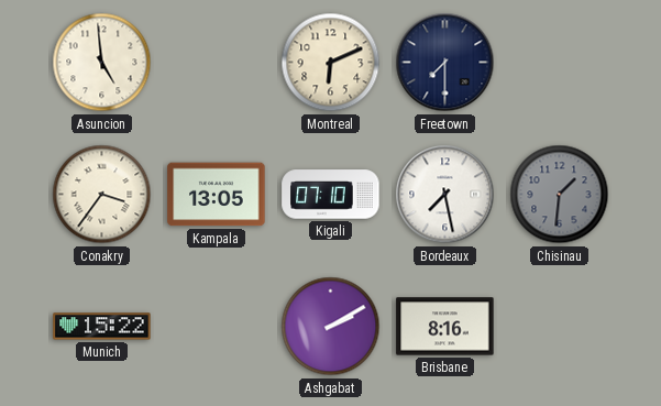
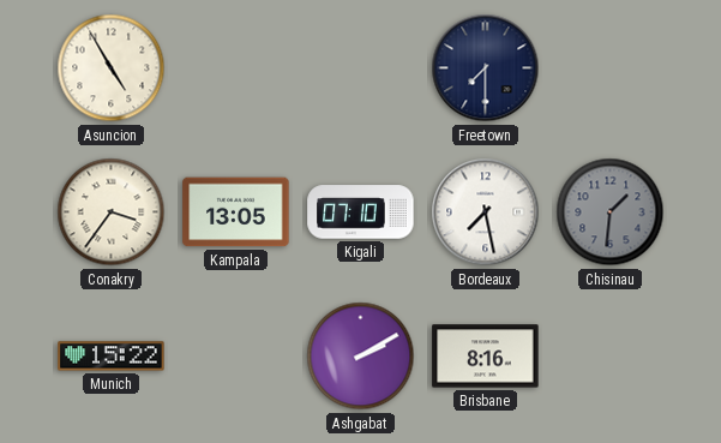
Asuncion: 4:59 -> 4:55 (112, 68)
Montreal: 6:11 -> none (331, 63)
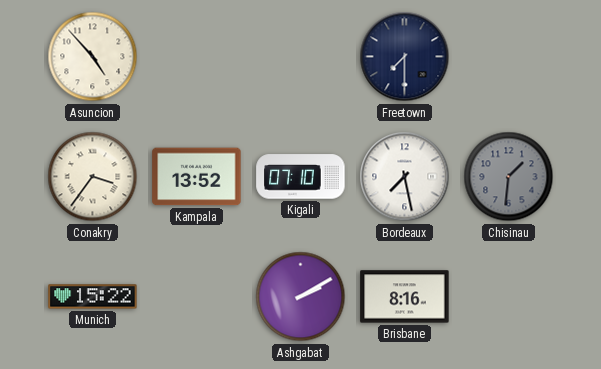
Asuncion: 4:55 -> 4:53 (93, 57)
Kampala: 13:05 -> 13:52 (197, 177)
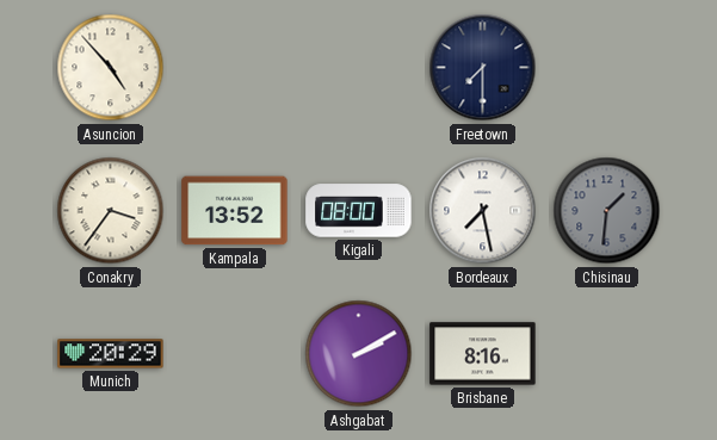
Kigali: 07:10 -> 08:00 (359, 211)
Munich: 15:22 -> 20:29 (111, 354)
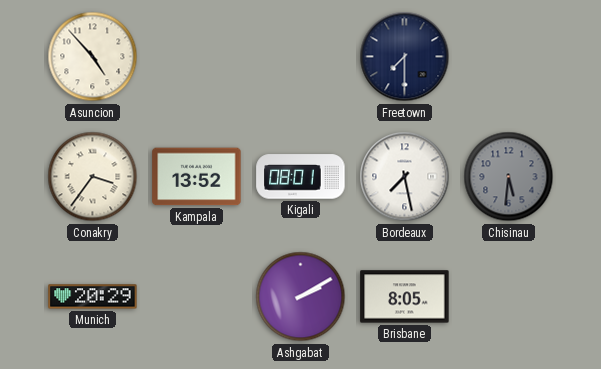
Kigali: 08:00 -> 08:01 (301, 177)
Chisinau: 1:31 -> 5:31 (509, 177)
Brisbane: 8:16 -> 8:05 (405, 297)
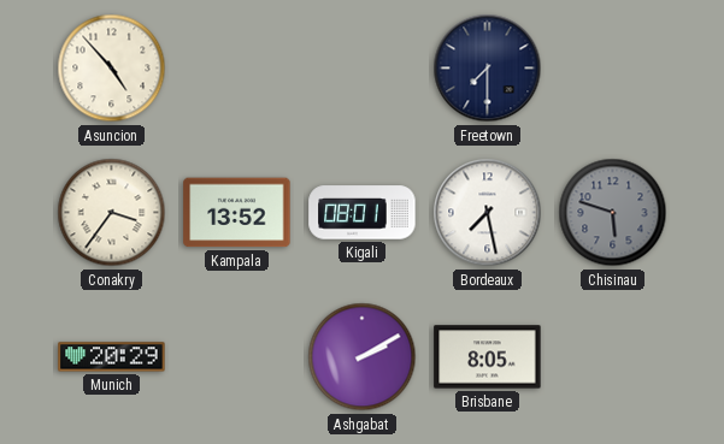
Chisinau: 5:31 -> 5:48 (613, 213)
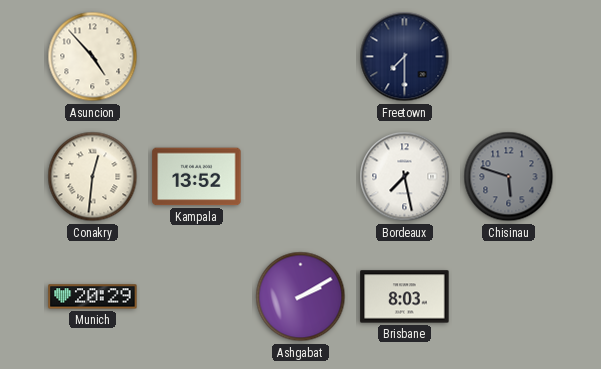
Conakry: 3:36 -> 12:31 (93, 177)
Kigali: 08:01 -> none (363, 213)
Brisbane: 8:05 -> 8:03 (405, 297)
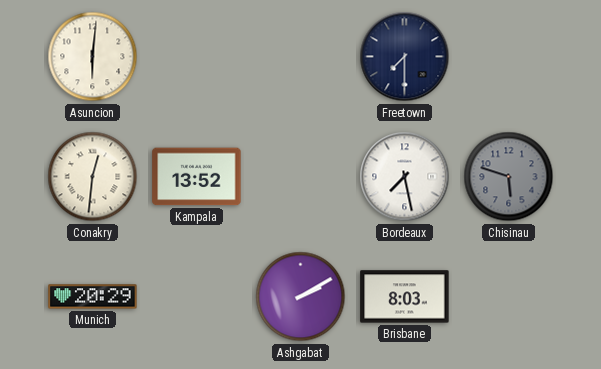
Asuncion: 4:53 -> 6:01 (93, 57)
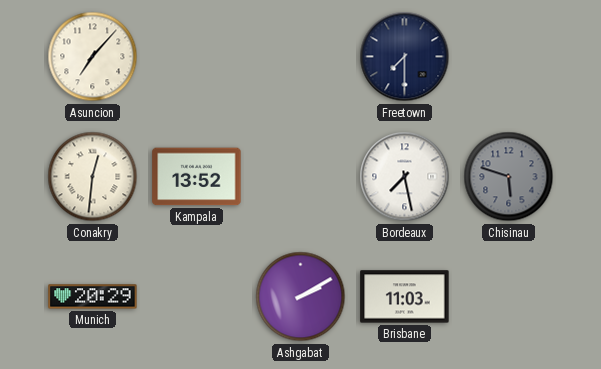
Asuncion: 6:01 -> 7:07 (93, 57)
Brisbane: 8:03 -> 11:03 (405, 297)
